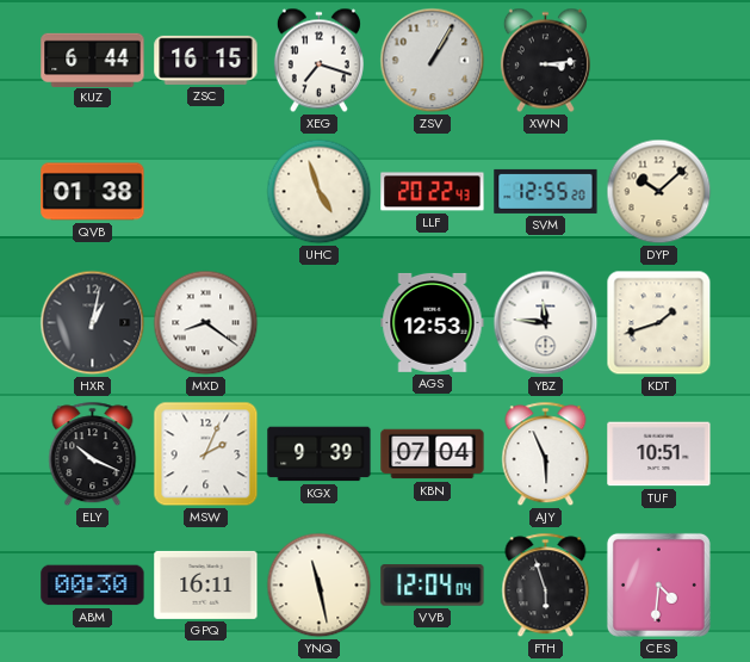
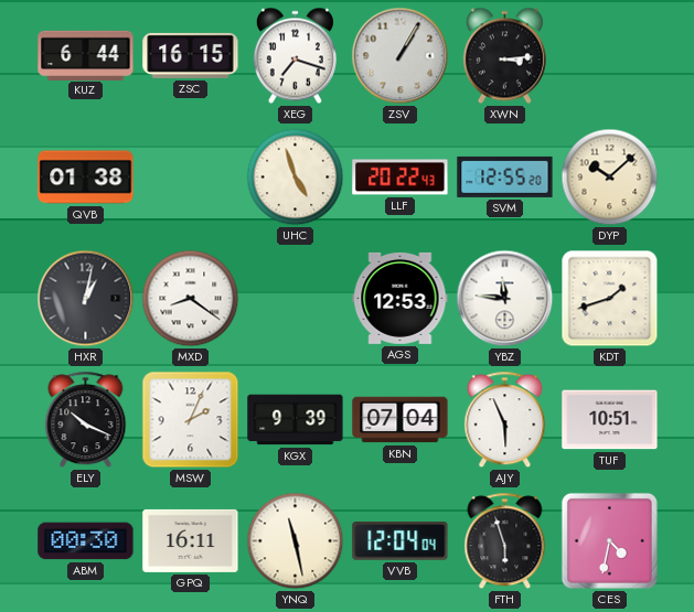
CES: 4:31 -> 4:32 (609, 540)
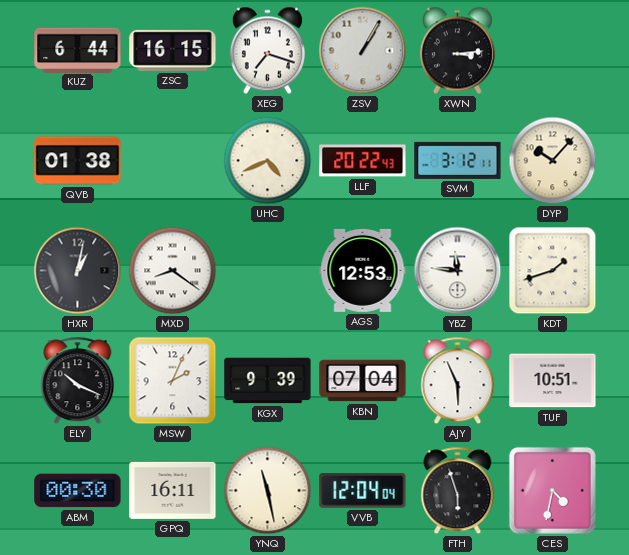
UHC: 4:57 -> 4:41 (268, 161)
SVM: 12:55 -> 3:12 (458, 160)
DYP: 10:08 -> 10:07 (553, 161)
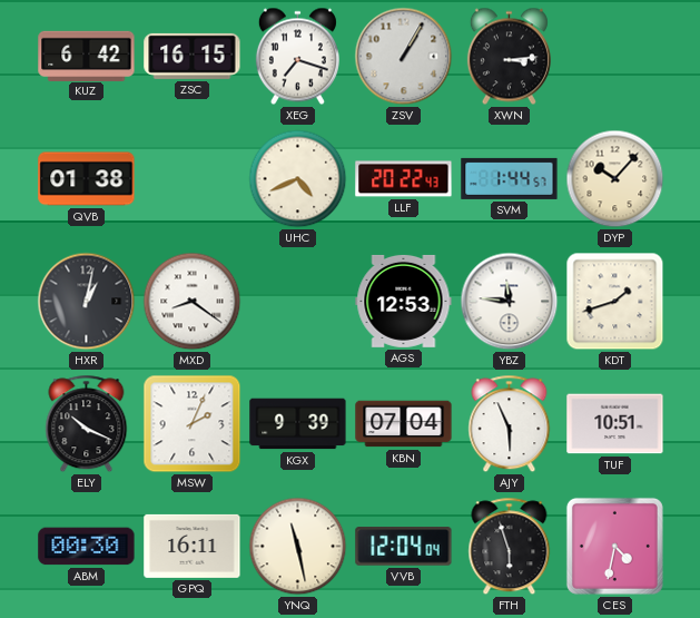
KUZ: 6:44 -> 6:42 (87, 56)
SVM: 3:12 -> 1:44 (510, 178)
